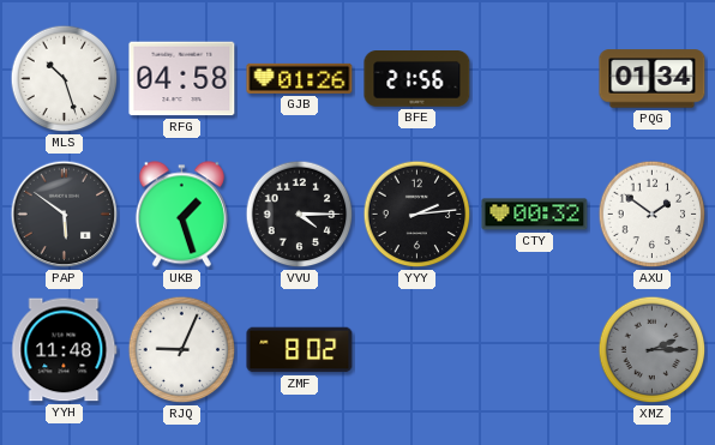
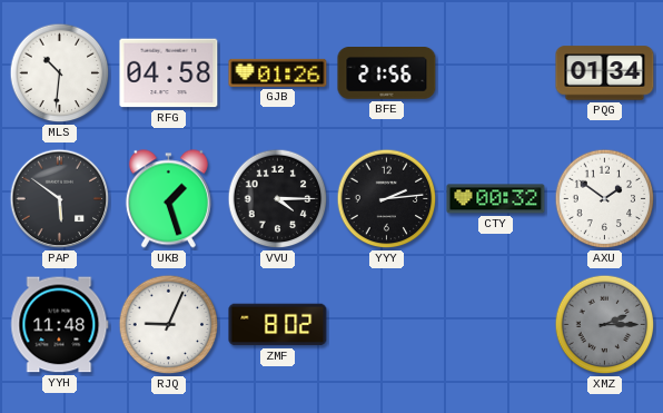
MLS: 10:27 -> 10:31 (60, 73)
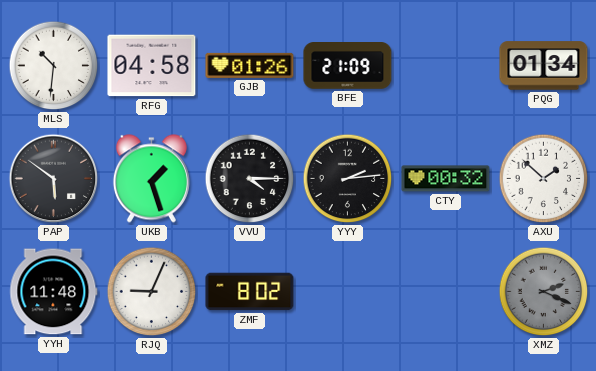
BFE: 21:56 -> 21:09 (348, 66)
AXU: 1:51 -> 1:52 (544, 179)
XMZ: 2:15 -> 2:19 (544, 292)
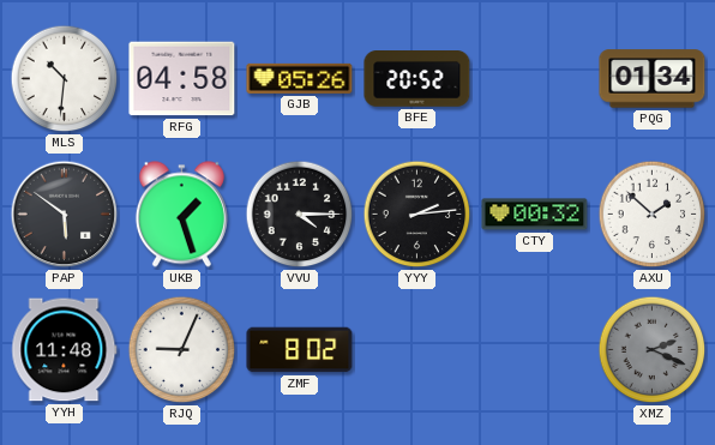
GJB: 01:26 -> 05:26 (300, 78)
BFE: 21:09 -> 20:52 (417, 79)
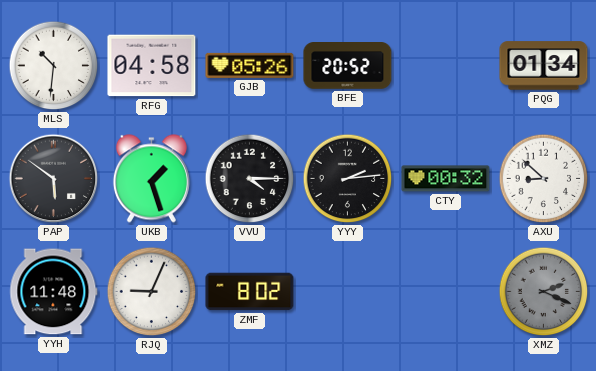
AXU: 1:52 -> 8:52 (544, 179)
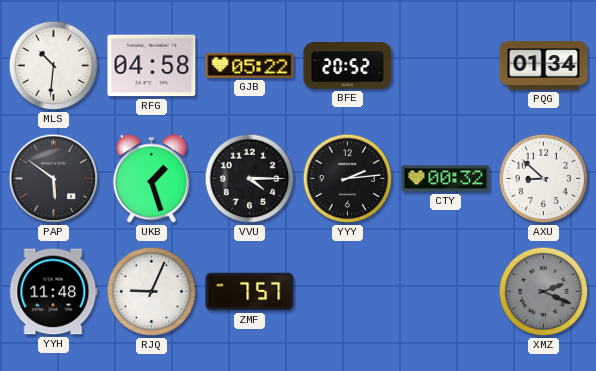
GJB: 05:26 -> 05:22 (250, 65)
ZMF: 8:02 -> 7:57 (250, 292)
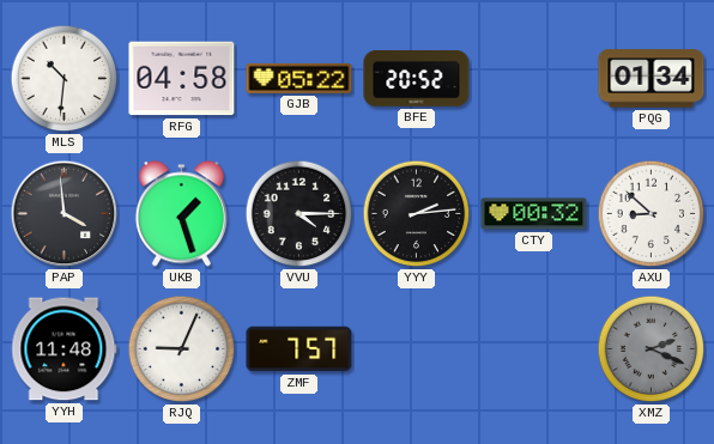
PAP: 5:51 -> 3:59 (65, 214)
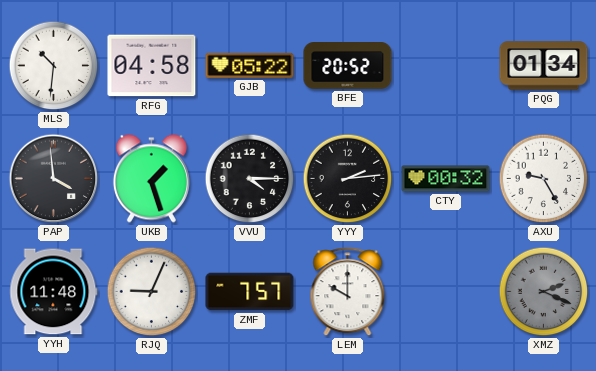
AXU: 8:52 -> 9:25 (544, 179)
LEM: none -> 10:00 (348, 292)
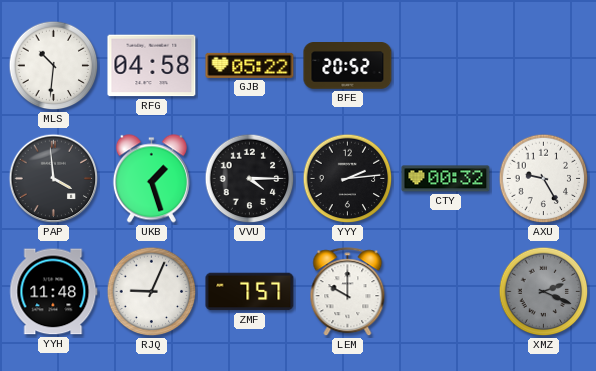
PQG: 01:34 -> none (544, 66)
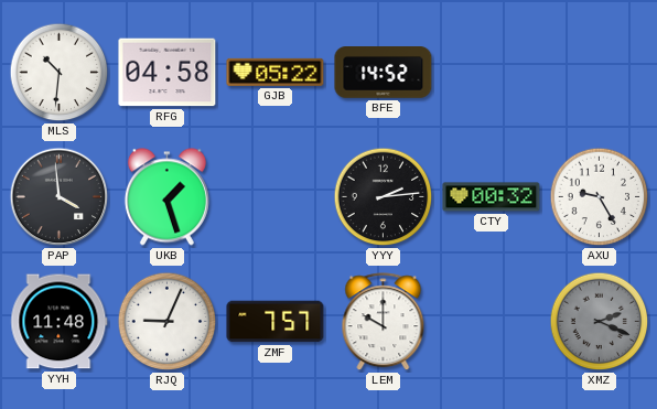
BFE: 20:52 -> 14:52 (384, 73)
VVU: 4:15 -> none (250, 179)
